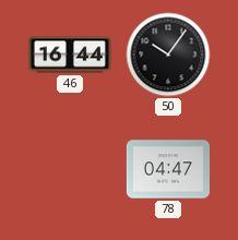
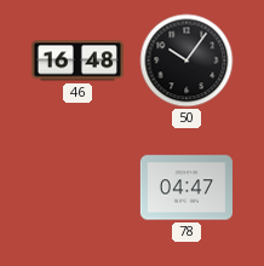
46: 16:44 -> 16:48 (78, 60)
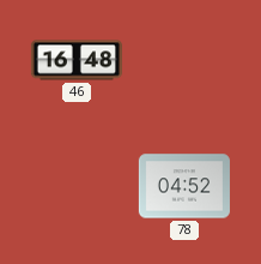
50: 10:06 -> none (186, 60)
78: 04:47 -> 04:52 (184, 186)
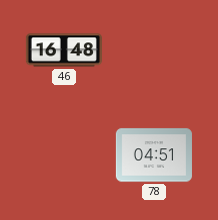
78: 04:52 -> 04:51 (154, 155)
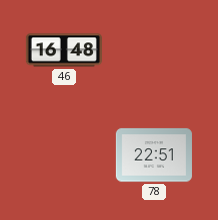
78: 04:51 -> 22:51 (154, 155)
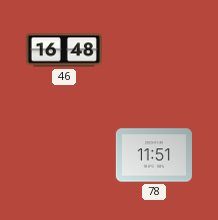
78: 22:51 -> 11:51 (154, 155)
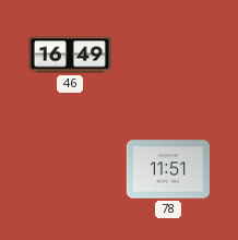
46: 16:48 -> 16:49 (70, 55)
